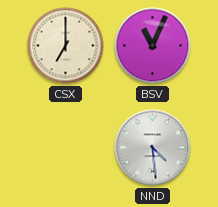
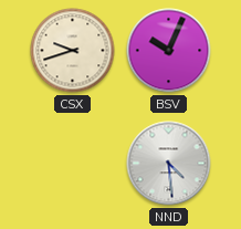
CSX: 7:00 -> 9:42 (73, 51)
BSV: 11:04 -> 10:04 (169, 51)
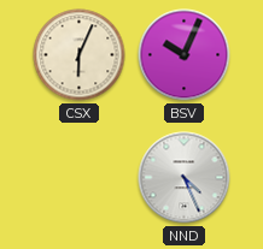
CSX: 9:42 -> 6:04 (80, 55)
NND: 4:29 -> 4:26 (185, 178)
